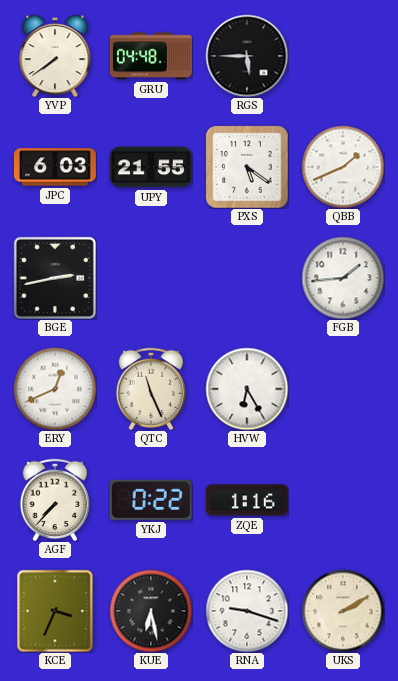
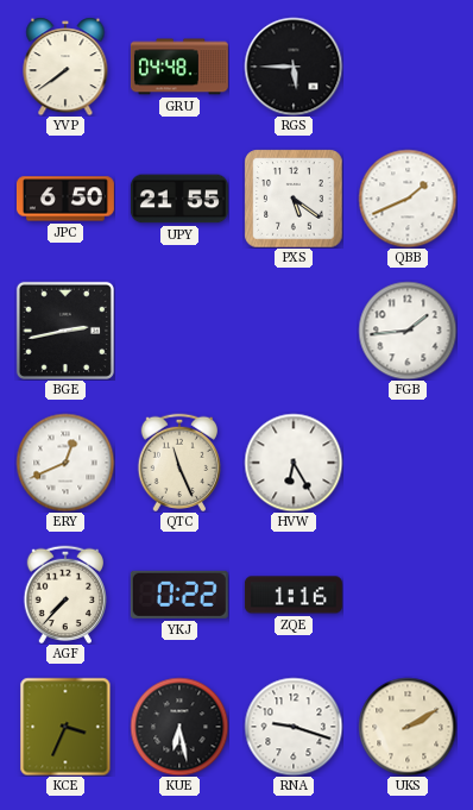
JPC: 6:03 -> 6:50 (65, 199)
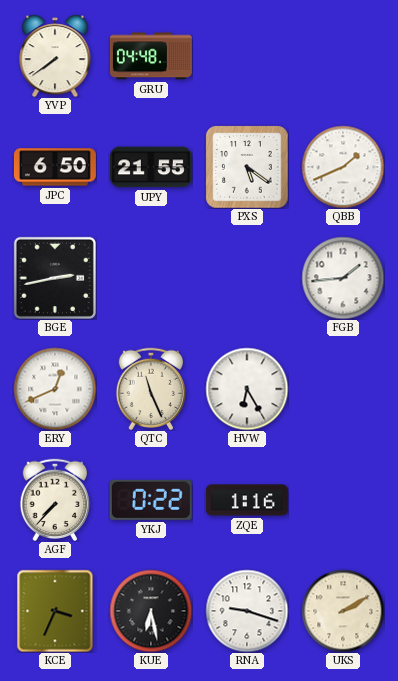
RGS: 5:45 -> none (294, 67)
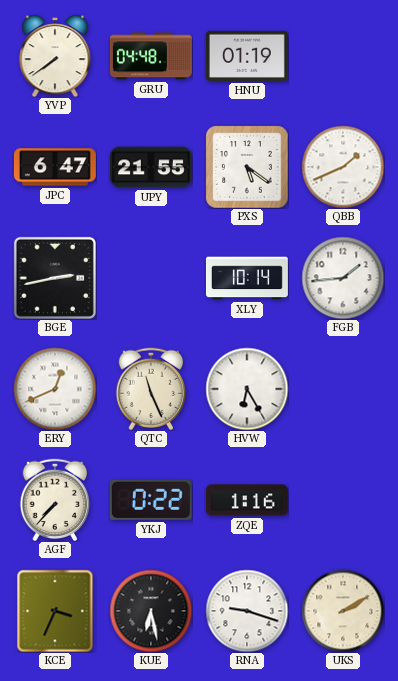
HNU: none -> 01:19 (247, 56)
JPC: 6:50 -> 6:47 (55, 167)
XLY: none -> 10:14 (247, 278)
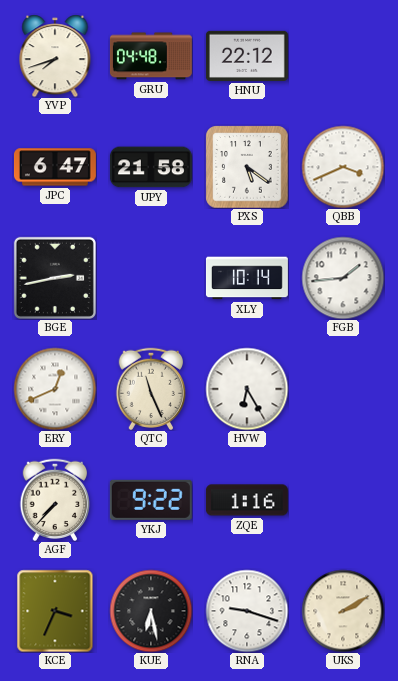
YVP: 7:39 -> 7:42 (55, 56)
HNU: 01:19 -> 22:12 (247, 56)
UPY: 21:55 -> 21:58 (151, 167)
QBB: 1:41 -> 3:41 (343, 167)
YKJ: 0:22 -> 9:22 (151, 500)
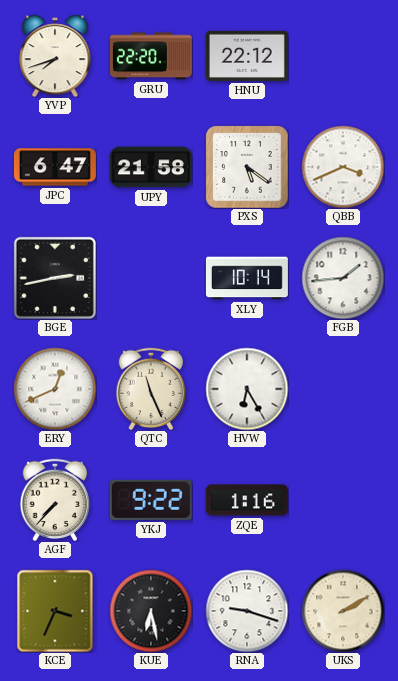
GRU: 04:48 -> 22:20 (151, 56)
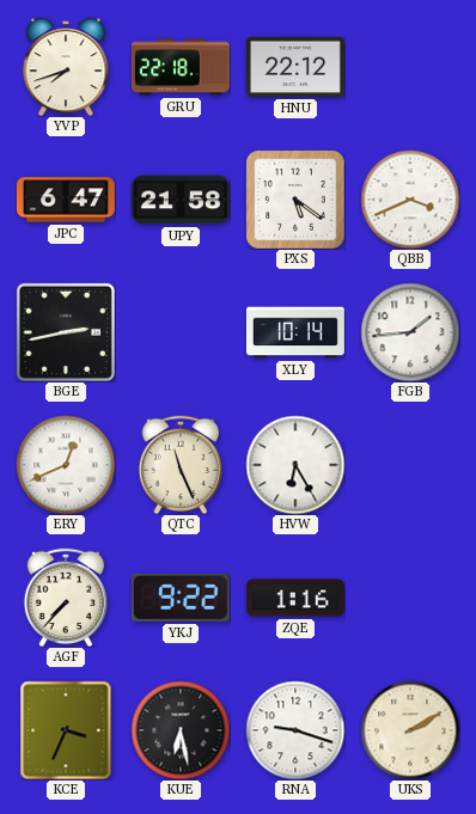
GRU: 22:20 -> 22:18 (181, 67)
